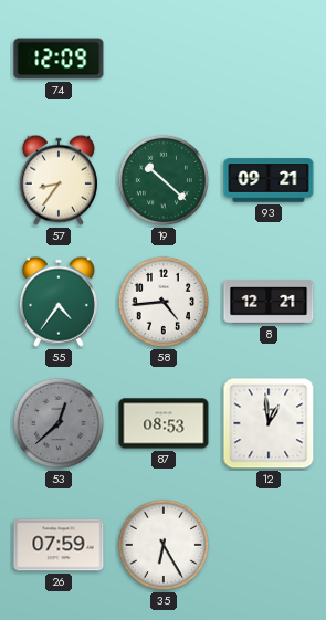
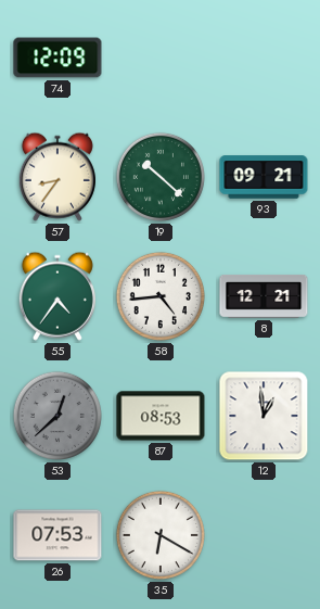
26: 07:59 -> 07:53 (57, 535)
35: 6:25 -> 6:20 (161, 535)
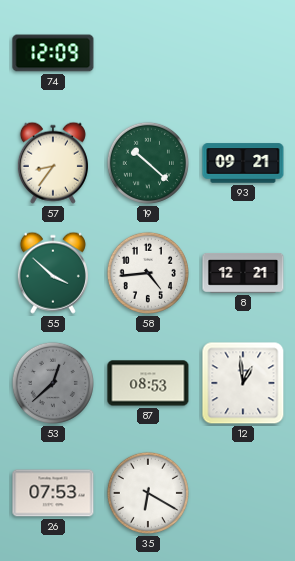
55: 4:36 -> 3:52 (53, 273)
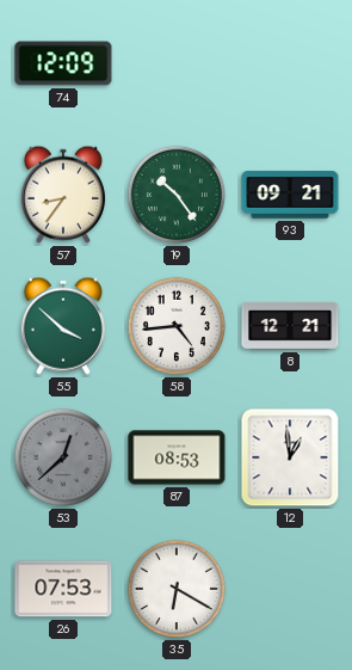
19: 10:22 -> 10:24 (177, 195)
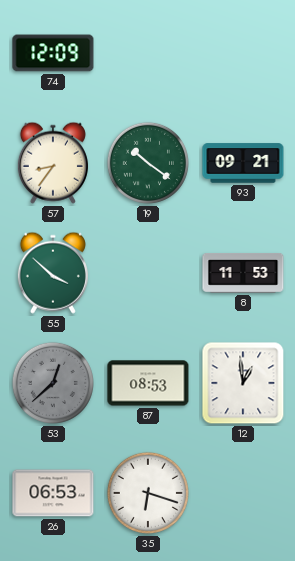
19: 10:24 -> 10:21 (148, 163)
58: 4:44 -> none (177, 326)
8: 12:21 -> 11:53 (243, 274)
26: 07:53 -> 06:53 (53, 493)
35: 6:20 -> 6:18 (148, 493)
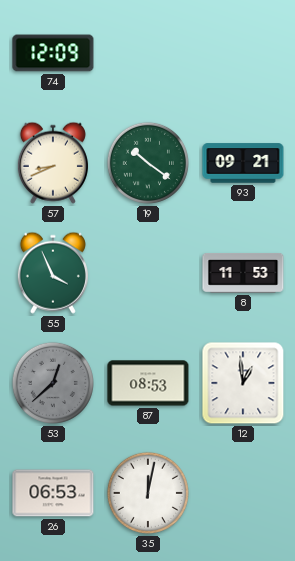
57: 8:36 -> 8:41 (53, 163)
55: 3:52 -> 3:56 (53, 273)
35: 6:18 -> 12:02 (148, 493)
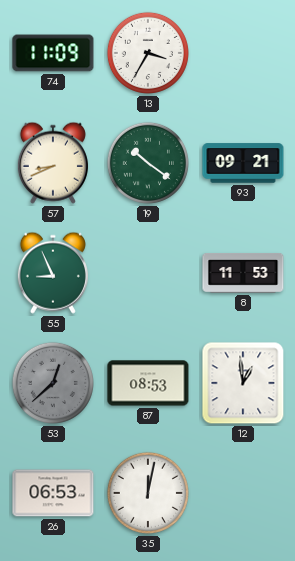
74: 12:09 -> 11:09 (53, 53)
13: none -> 3:35 (148, 53)
55: 3:56 -> 8:56 (53, 273)
